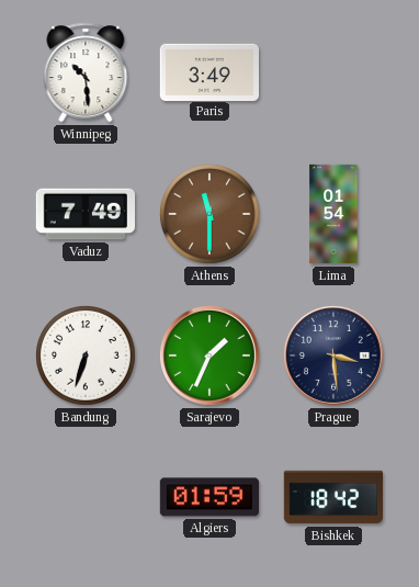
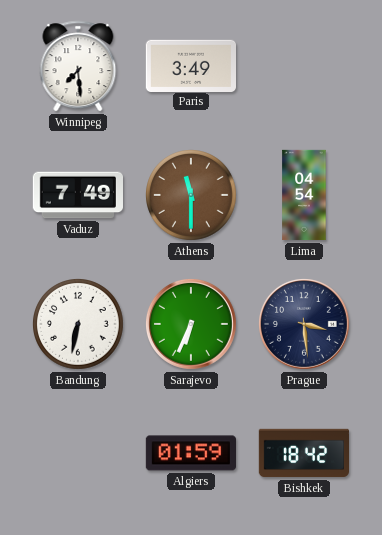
Winnipeg: 10:29 -> 7:29 (78, 66)
Lima: 01:54 -> 04:54 (304, 195)
Bandung: 6:33 -> 6:32 (79, 325)
Sarajevo: 1:34 -> 6:34 (192, 325)
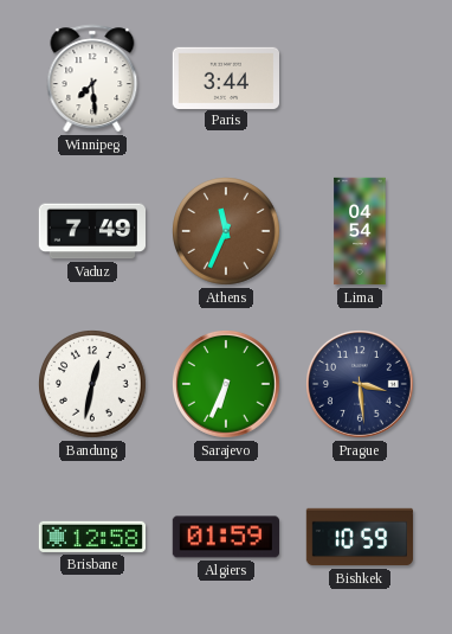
Paris: 3:49 -> 3:44 (225, 77)
Athens: 11:30 -> 11:34 (227, 232)
Bandung: 6:32 -> 12:32 (93, 385)
Brisbane: none -> 12:58 (91, 537)
Bishkek: 18:42 -> 10:59 (359, 537)
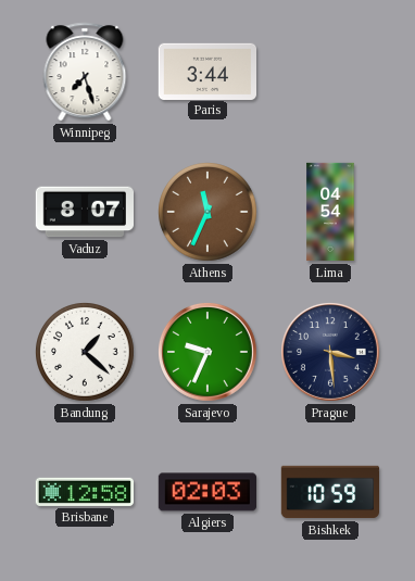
Winnipeg: 7:29 -> 7:27 (85, 72)
Vaduz: 7:49 -> 8:07 (84, 212)
Bandung: 12:32 -> 1:22 (86, 353)
Sarajevo: 6:34 -> 9:34 (209, 353)
Algiers: 01:59 -> 02:03 (206, 492)
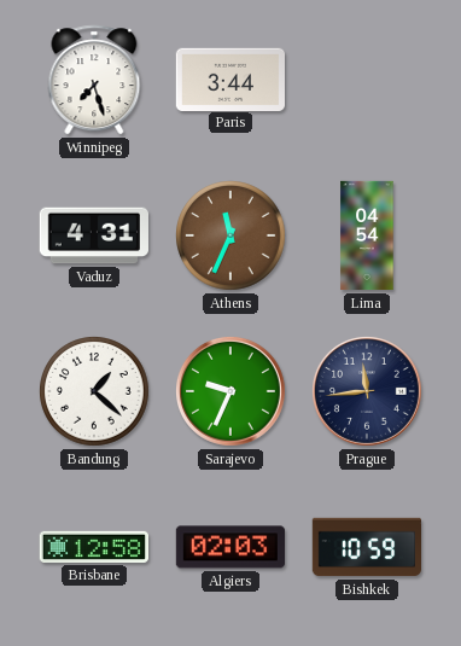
Vaduz: 8:07 -> 4:31 (93, 235)
Prague: 3:29 -> 11:44 (368, 392)
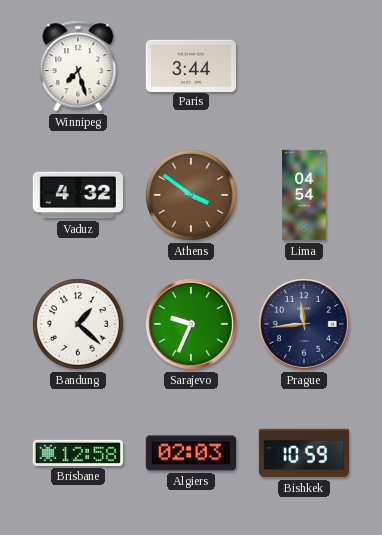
Vaduz: 4:31 -> 4:32 (77, 195)
Athens: 11:34 -> 3:51 (192, 196)
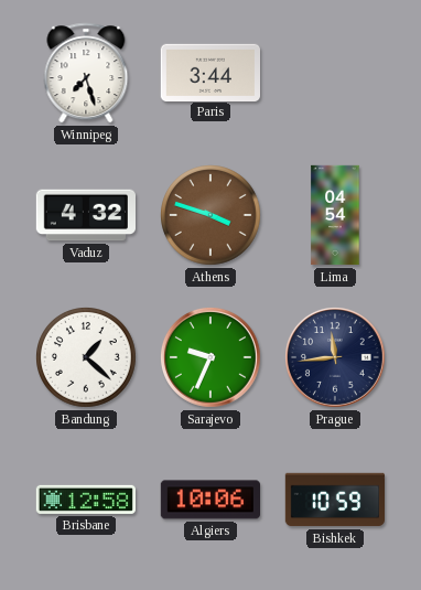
Athens: 3:51 -> 3:48 (212, 216)
Algiers: 02:03 -> 10:06 (209, 500)
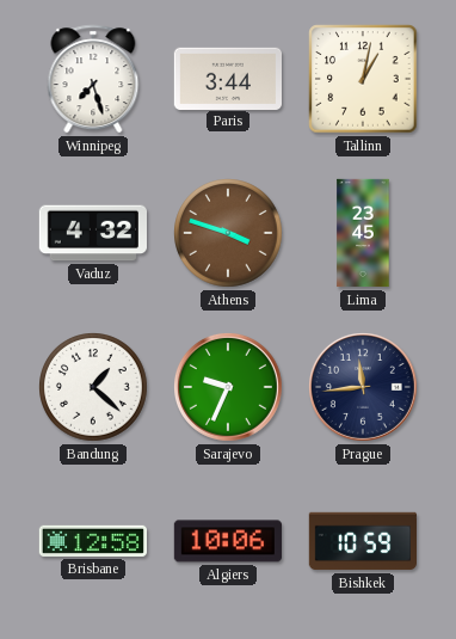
Tallinn: none -> 1:02 (363, 79)
Lima: 04:54 -> 23:45 (363, 233)
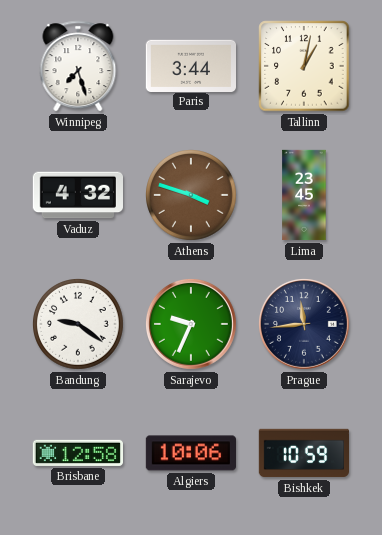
Bandung: 1:22 -> 9:21 (79, 325)
